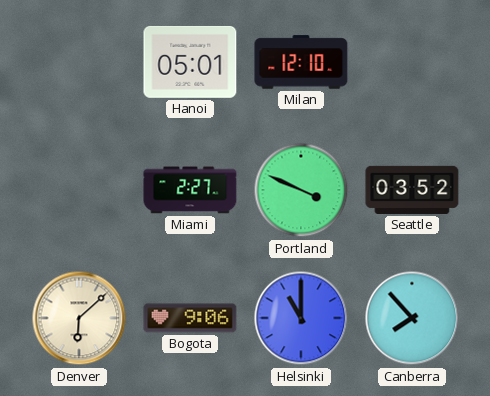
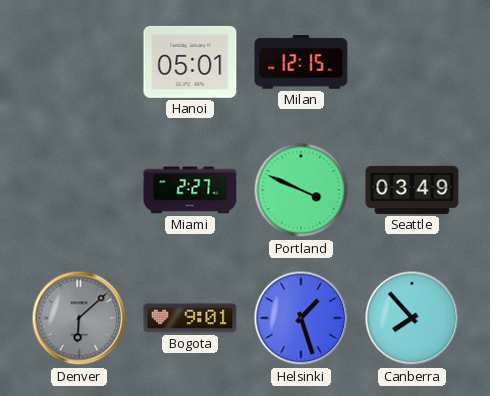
Milan: 12:10 -> 12:15 (301, 62)
Seattle: 03:52 -> 03:49 (412, 190)
Denver dial: cream -> grey (79, 318)
Bogota: 9:06 -> 9:01 (190, 318)
Helsinki: 11:00 -> 1:27 (301, 318)
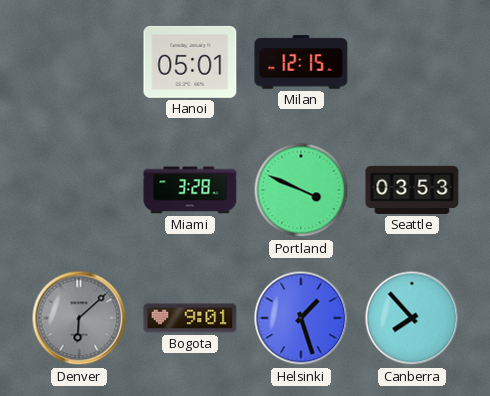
Miami: 2:27 -> 3:28 (190, 190)
Seattle: 03:49 -> 03:53 (412, 190)
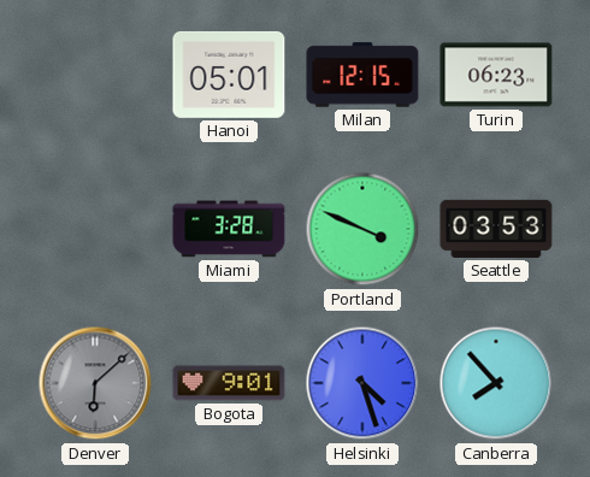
Turin: none -> 06:23 (496, 75)
Helsinki: 1:27 -> 4:27 (362, 383)
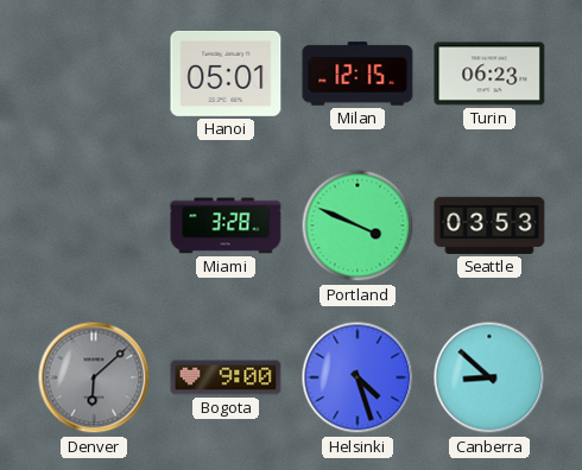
Bogota: 9:01 -> 9:00 (226, 377)
Canberra: 7:53 -> 8:52 (489, 377)
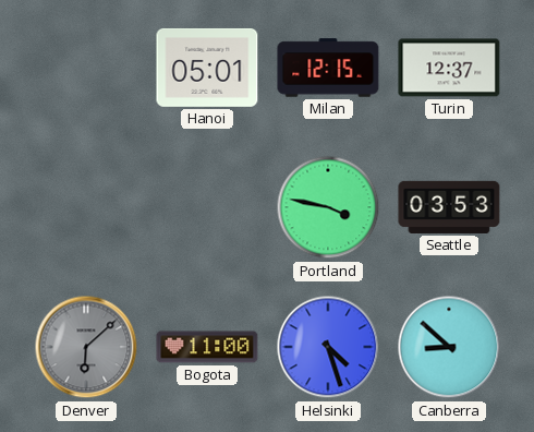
Turin: 06:23 -> 12:37 (449, 68)
Miami: 3:28 -> none (226, 226)
Portland: 3:49 -> 3:47 (328, 207)
Bogota: 9:00 -> 11:00 (207, 347)
